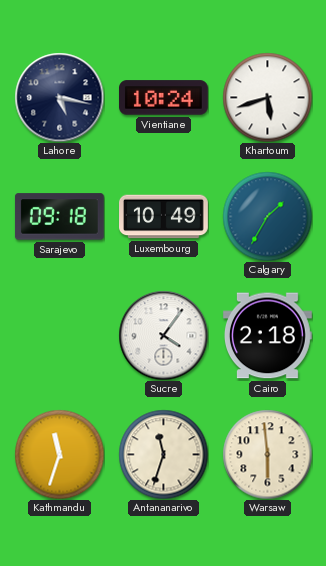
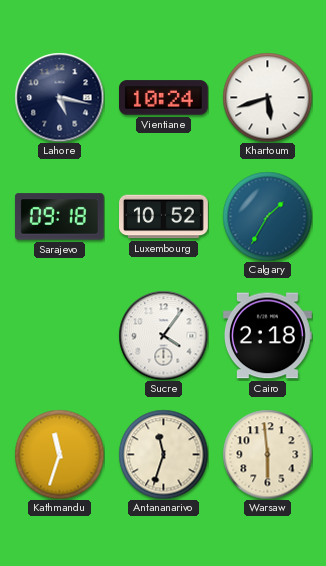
Luxembourg: 10:49 -> 10:52 (164, 217)
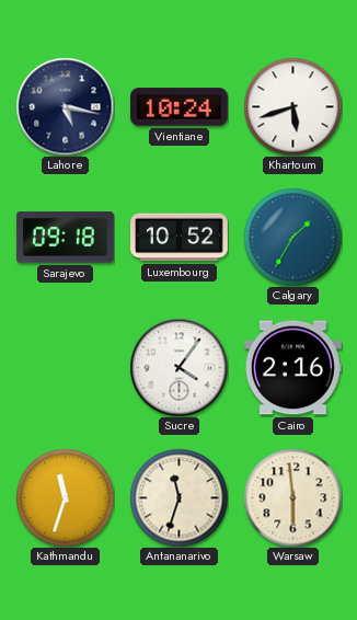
Cairo: 2:18 -> 2:16 (293, 368)
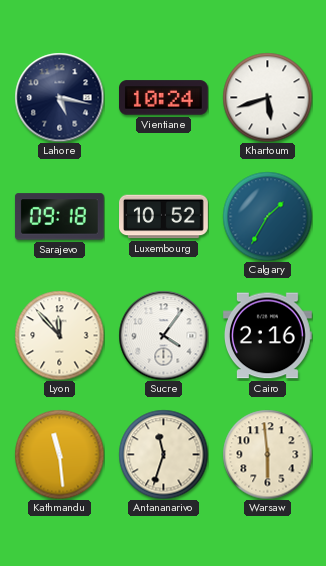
Lyon: none -> 11:53 (59, 335)
Kathmandu: 11:33 -> 11:29 (59, 454)
